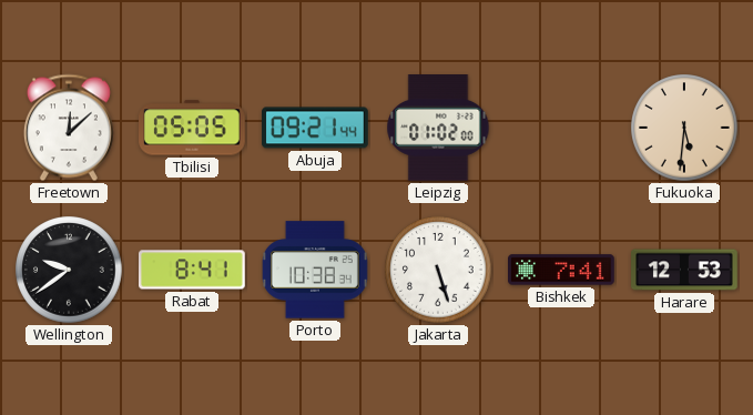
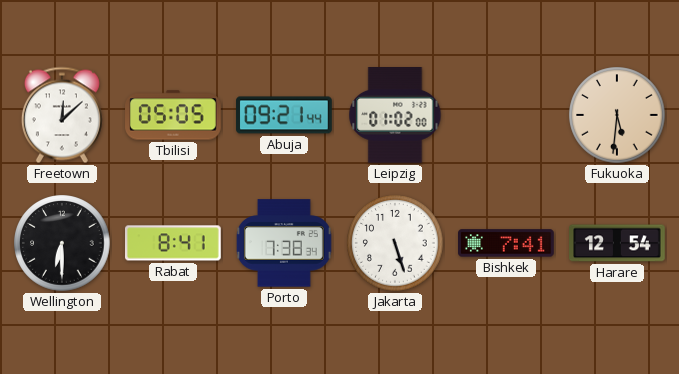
Wellington: 9:39 -> 6:30 (62, 243)
Porto: 10:38 -> 7:38 (284, 243)
Harare: 12:53 -> 12:54 (617, 243)
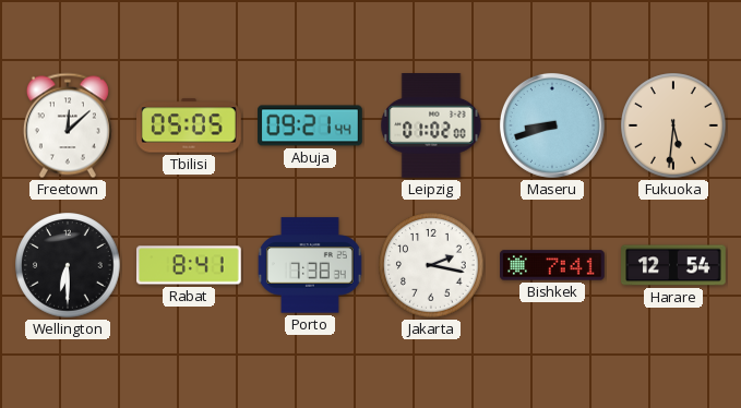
Maseru: none -> 8:42 (552, 125)
Jakarta: 5:27 -> 2:17 (431, 265)
